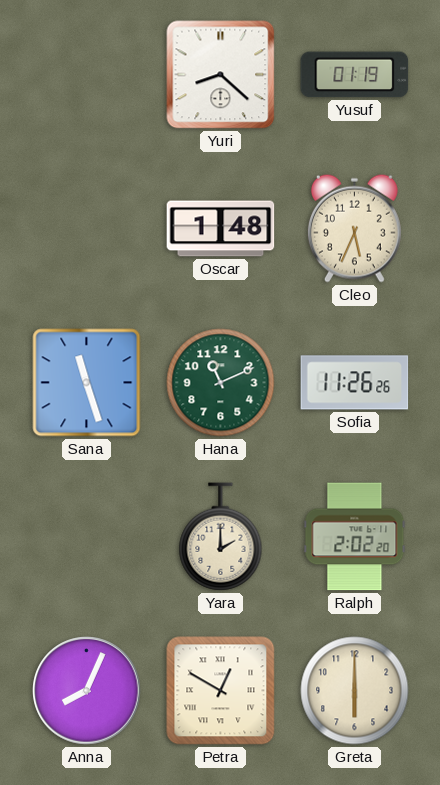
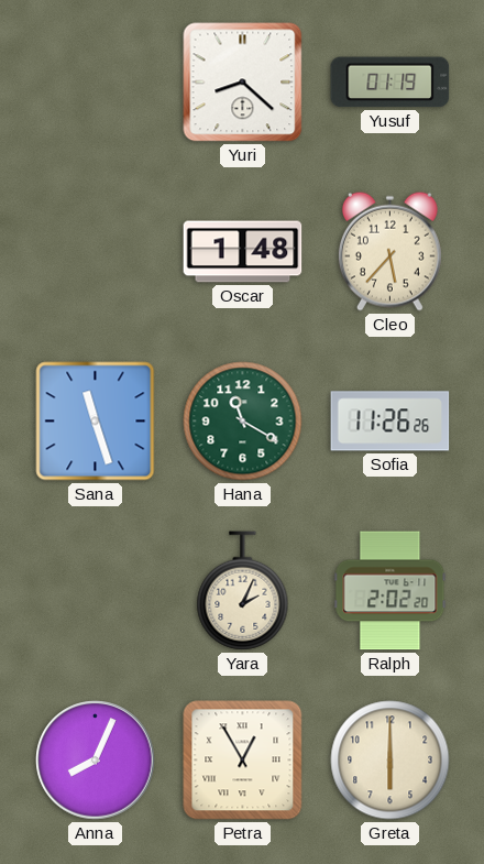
Cleo: 5:34 -> 5:37 (389, 251)
Hana: 11:11 -> 11:20 (243, 422)
Yara: 2:00 -> 2:04 (243, 591)
Petra: 12:50 -> 12:55 (243, 761)
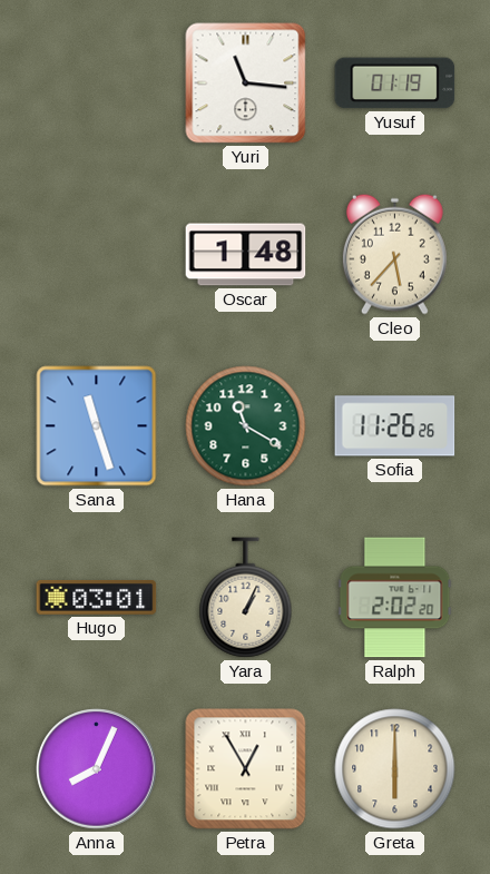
Yuri: 8:22 -> 11:16 (246, 84)
Hugo: none -> 03:01 (97, 597)
Yara: 2:04 -> 1:04 (246, 598)
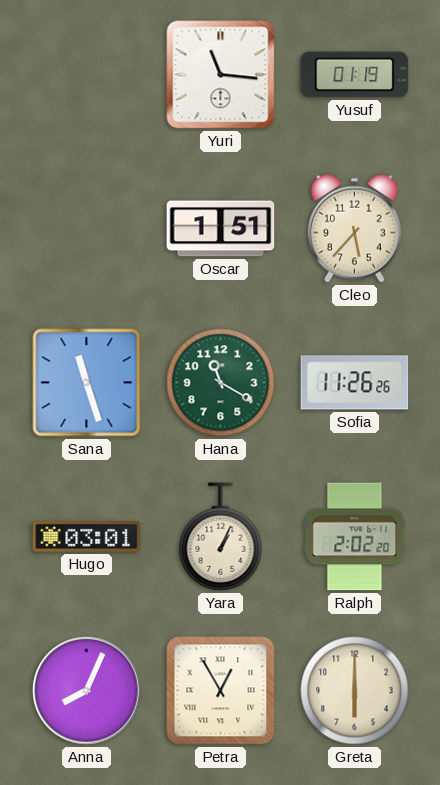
Oscar: 1:48 -> 1:51 (221, 229)
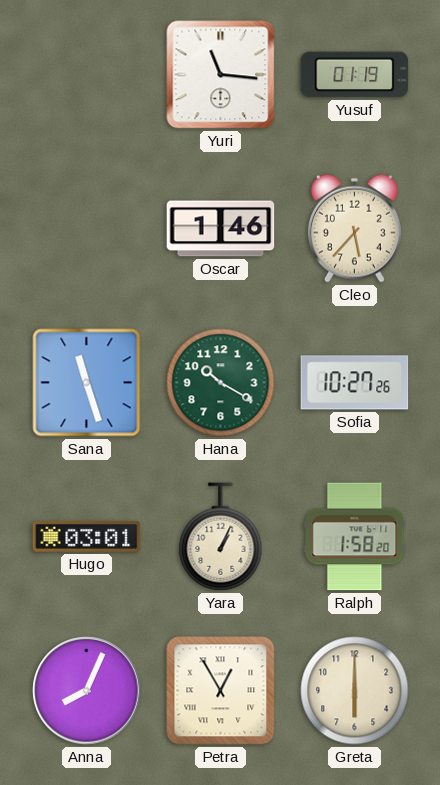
Oscar: 1:51 -> 1:46 (221, 229)
Hana: 11:20 -> 10:20 (221, 383)
Sofia: 11:26 -> 10:27 (355, 383)
Ralph: 2:02 -> 1:58 (355, 537)
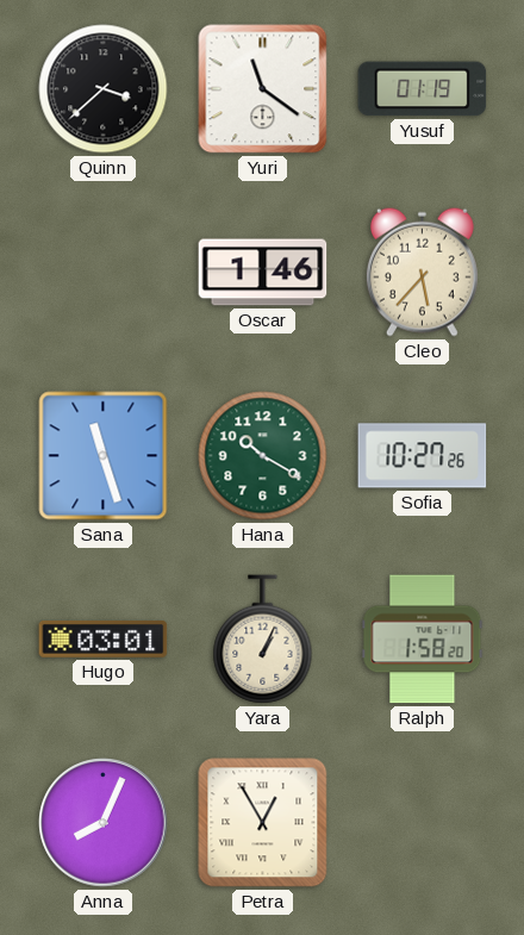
Quinn: none -> 3:38 (104, 89)
Yuri: 11:16 -> 11:21 (263, 89)
Greta: 6:00 -> none (355, 691)
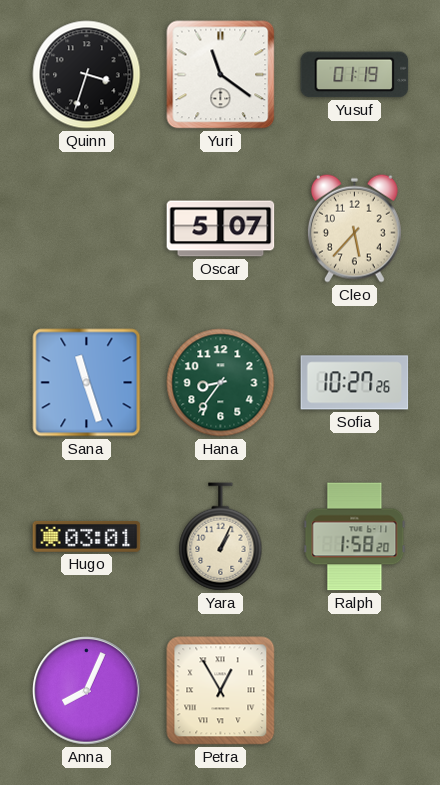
Quinn: 3:38 -> 3:33 (87, 75)
Oscar: 1:46 -> 5:07 (221, 229)
Hana: 10:20 -> 8:36 (221, 383)
